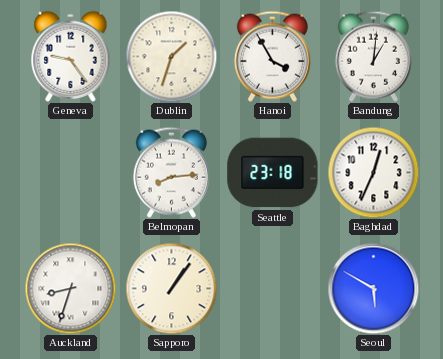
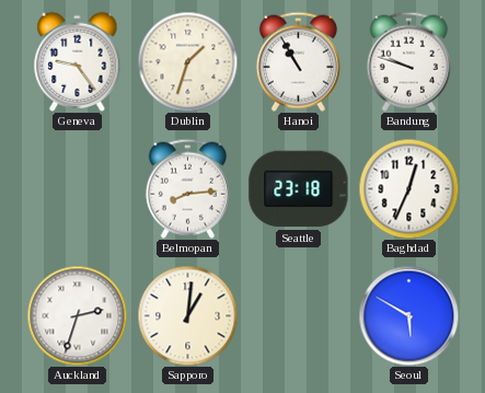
Hanoi: 3:55 -> 10:55 (298, 61)
Bandung: 1:01 -> 9:48 (408, 61)
Auckland: 8:33 -> 2:33 (77, 315)
Sapporo: 1:06 -> 1:01 (187, 315)
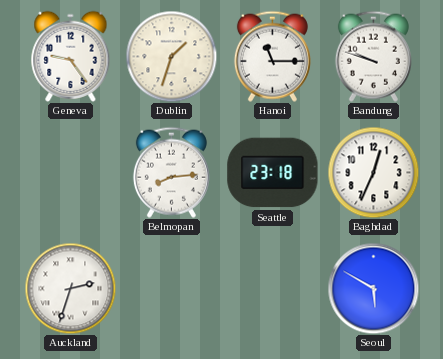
Hanoi: 10:55 -> 11:15 (272, 56)
Sapporo: 1:01 -> none (187, 315)
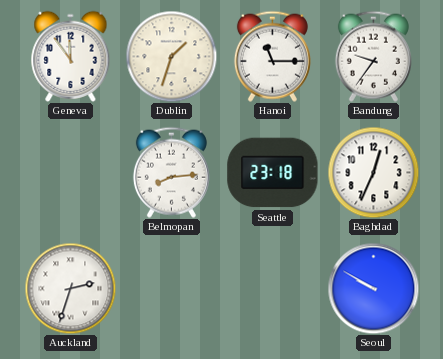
Geneva: 9:24 -> 11:54 (71, 56)
Bandung: 9:48 -> 9:36 (373, 56)
Seoul: 5:50 -> 9:50 (373, 288)
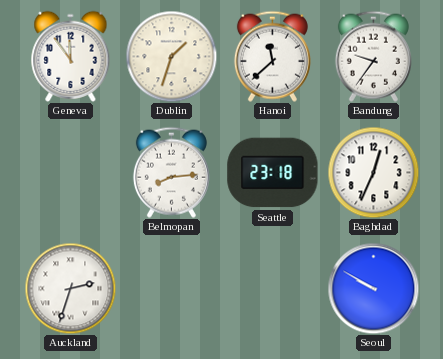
Hanoi: 11:15 -> 11:38 (272, 56)
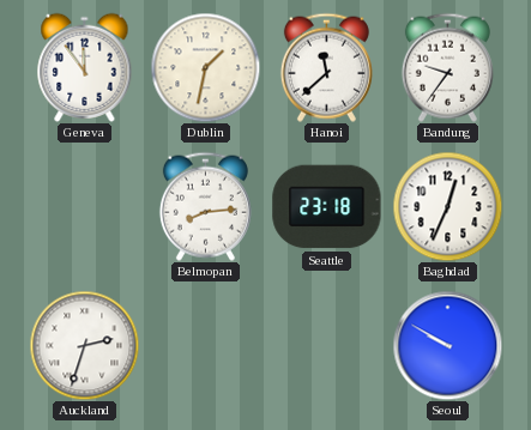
Dublin: 1:33 -> 1:32 (205, 67)
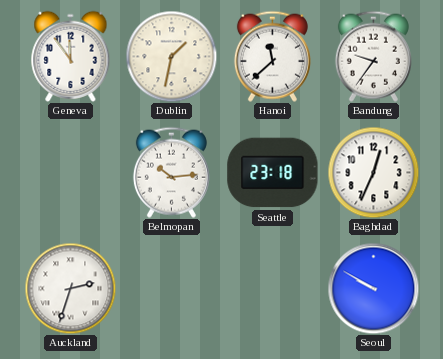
Belmopan: 8:14 -> 10:14 (171, 172)
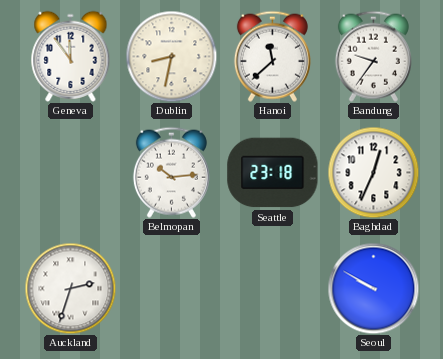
Dublin: 1:32 -> 8:32 (171, 56)
